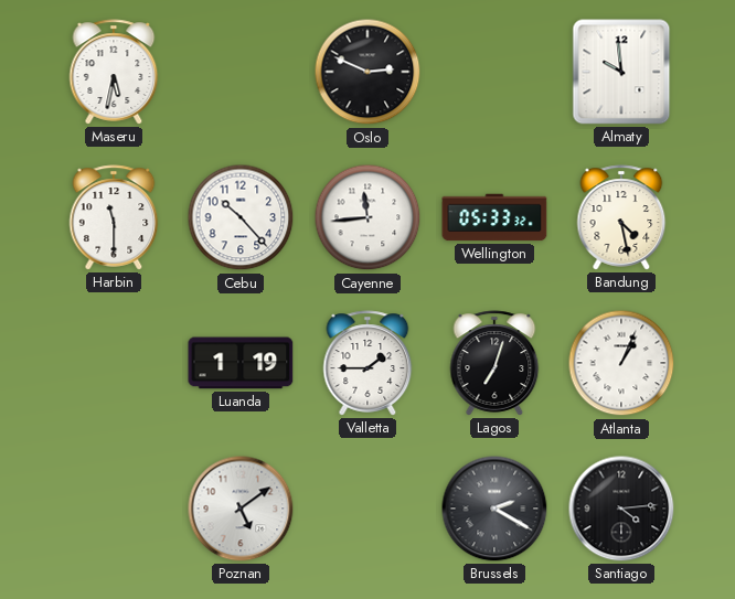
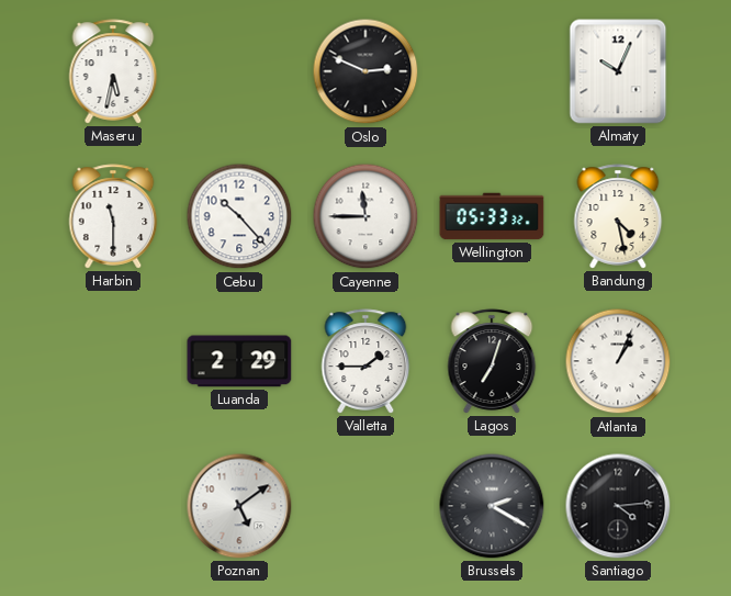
Almaty: 9:59 -> 10:04 (618, 71)
Cayenne: 11:44 -> 11:45 (365, 216)
Luanda: 1:19 -> 2:29 (239, 361)
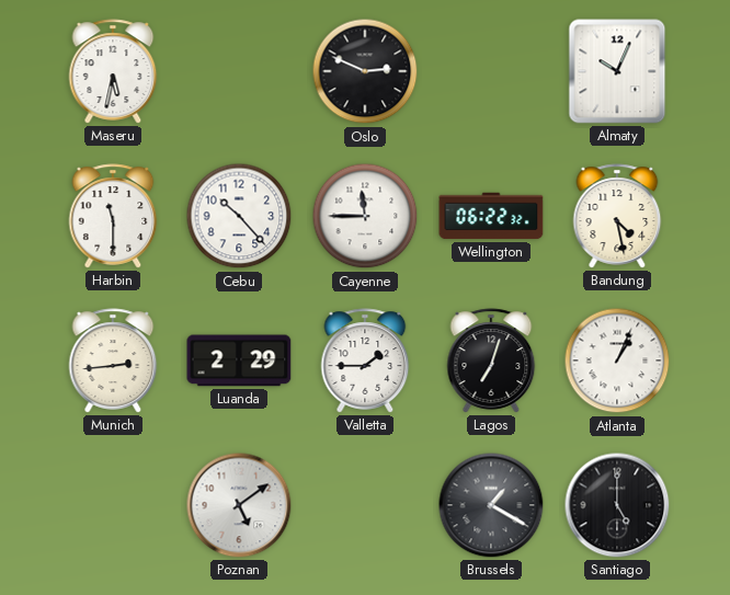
Wellington: 05:33 -> 06:22 (491, 216)
Munich: none -> 2:44 (113, 361)
Brussels: 2:20 -> 1:20 (491, 505)
Santiago: 4:14 -> 5:00 (617, 505)
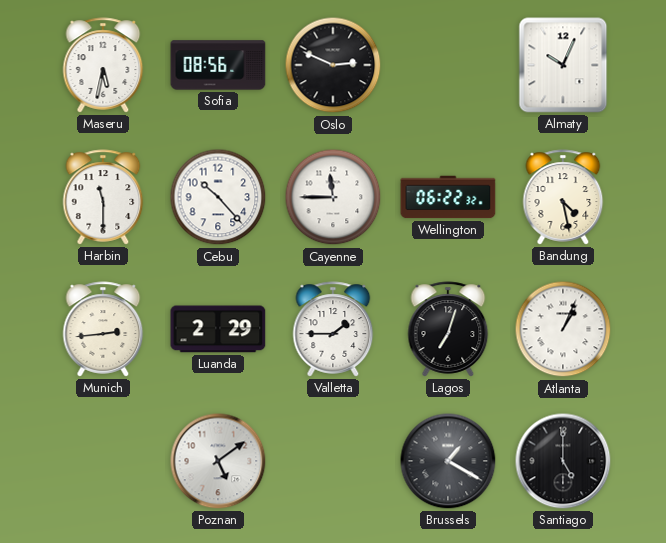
Sofia: none -> 08:56 (218, 65)
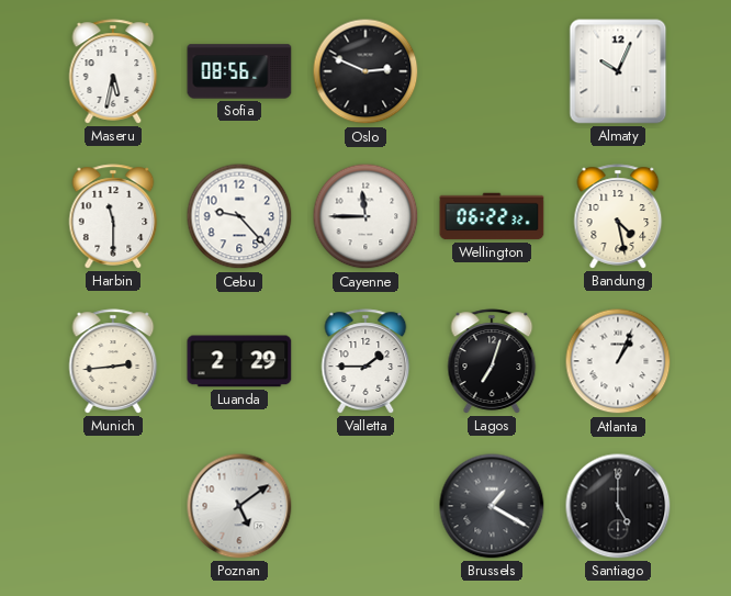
Cebu: 10:23 -> 9:23 (239, 216)
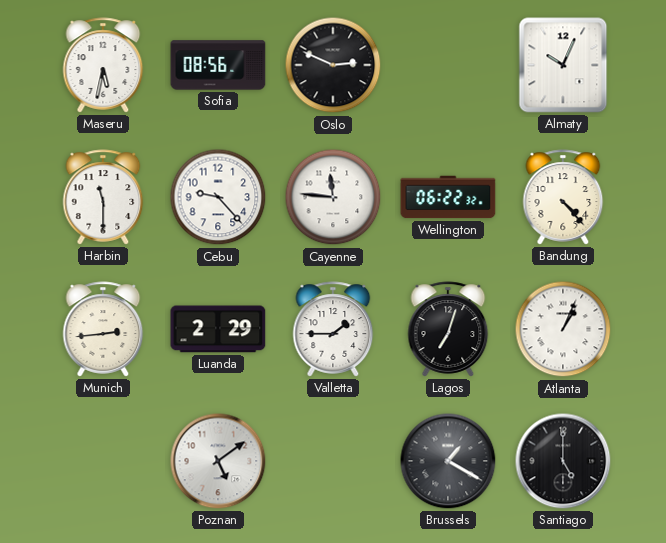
Cayenne: 11:45 -> 11:46 (333, 197)
Bandung: 4:28 -> 4:23 (563, 197)
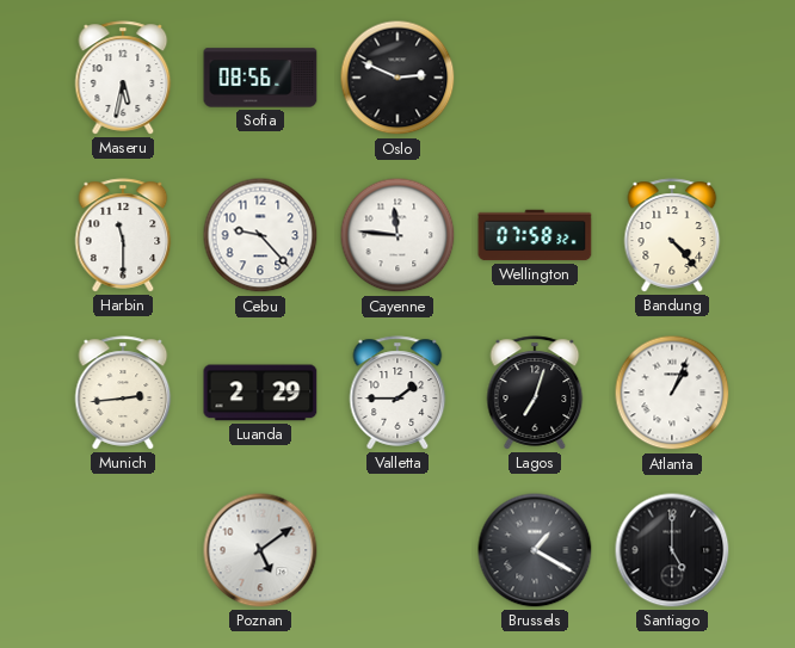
Almaty: 10:04 -> none (563, 65)
Wellington: 06:22 -> 07:58 (535, 235)
